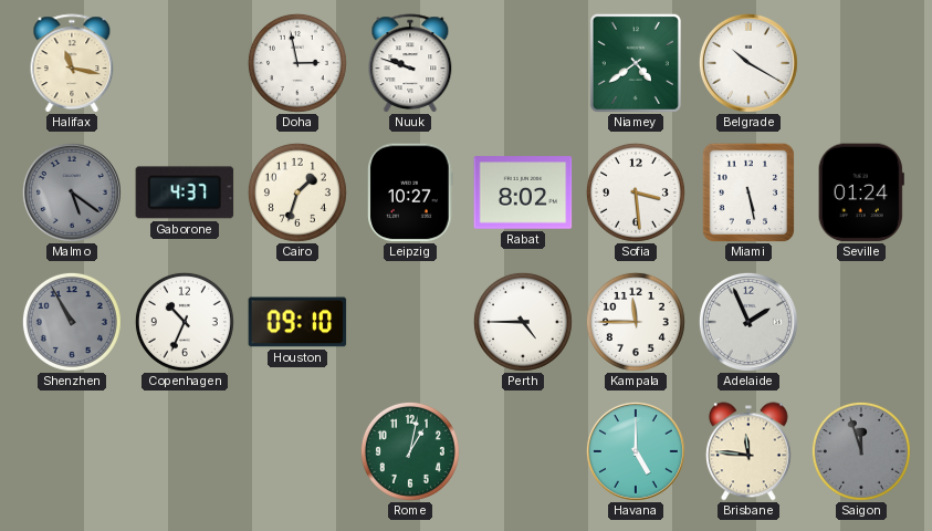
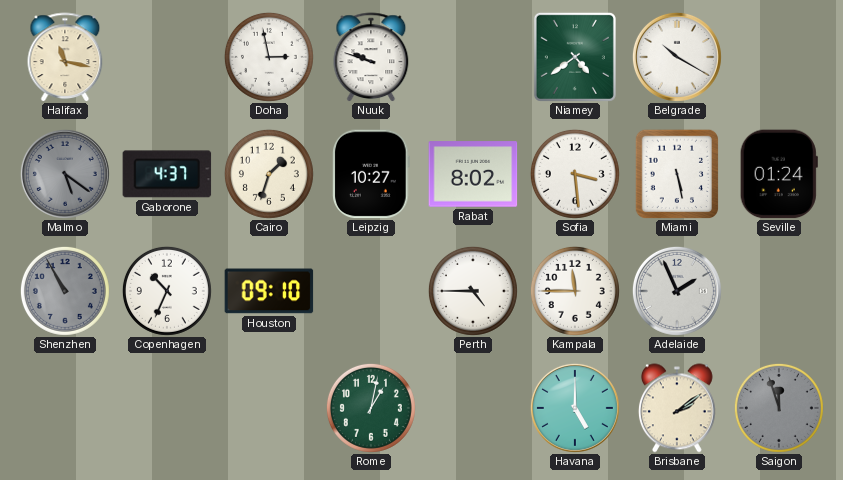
Brisbane: 11:46 -> 2:09 (677, 408)
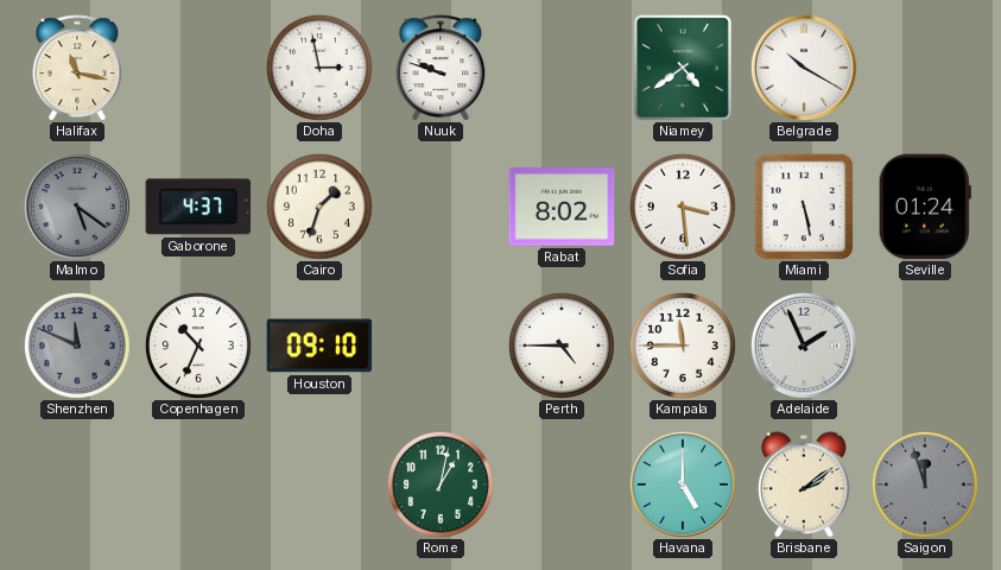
Leipzig: 10:27 -> none (371, 174)
Shenzhen: 10:55 -> 11:49 (77, 346)
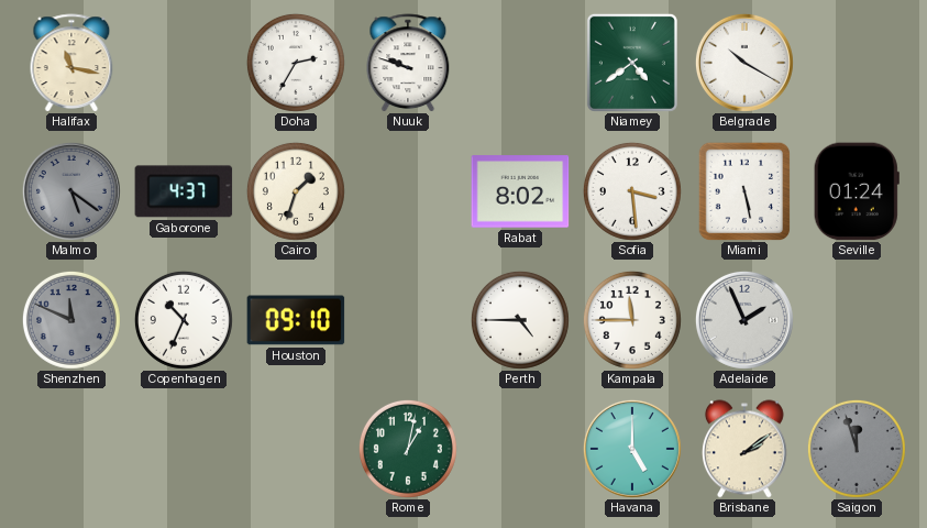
Doha: 2:58 -> 2:35 (296, 63)
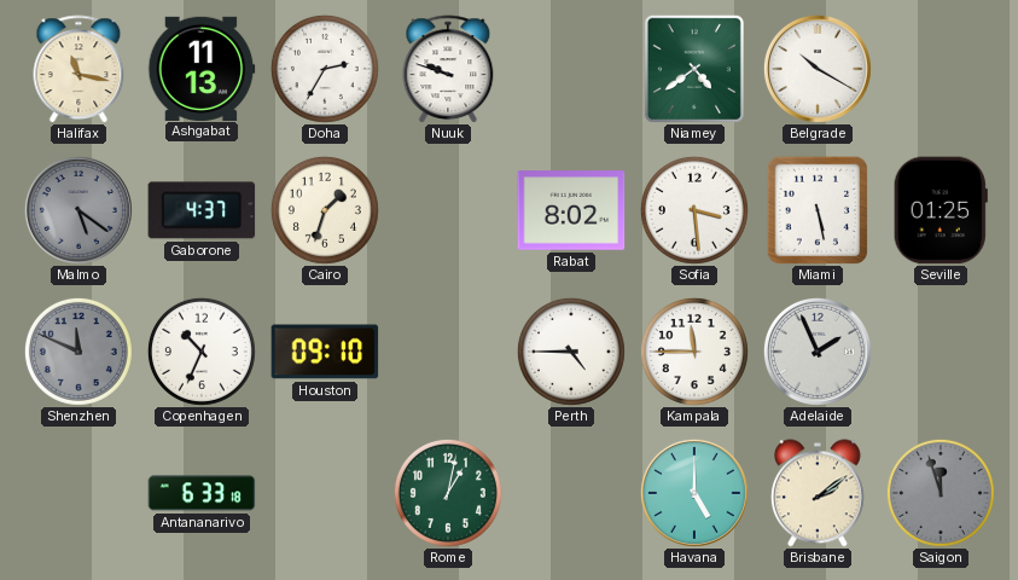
Ashgabat: none -> 11:13 (202, 68)
Seville: 01:24 -> 01:25 (941, 210)
Antananarivo: none -> 6:33 (202, 493)
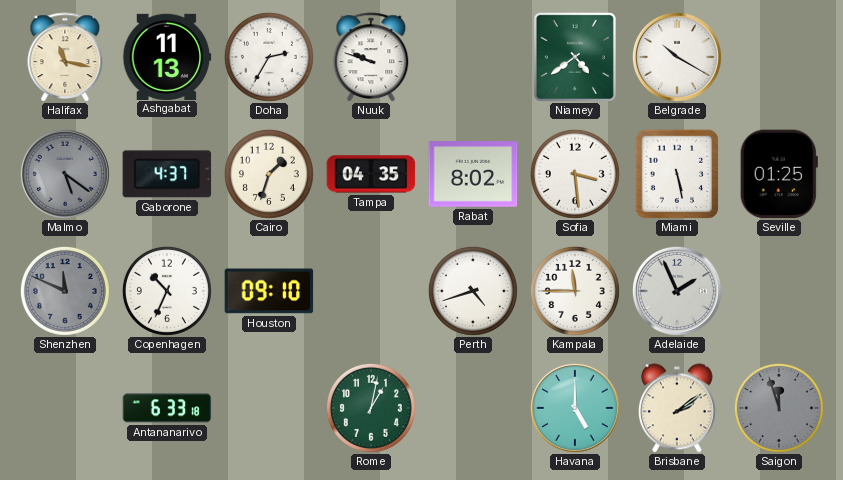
Tampa: none -> 04:35 (371, 174)
Perth: 4:45 -> 4:42 (473, 291)
